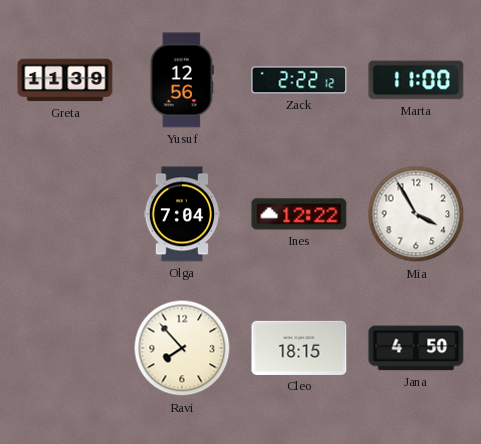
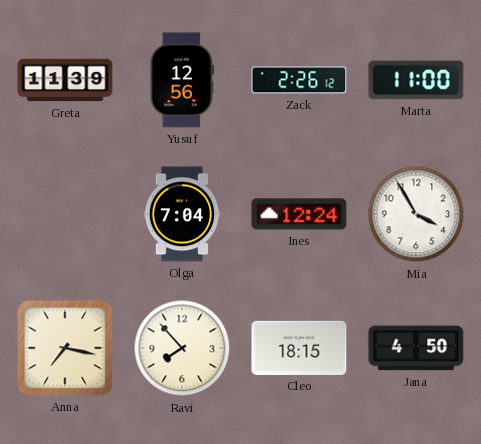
Zack: 2:22 -> 2:26 (299, 80)
Ines: 12:22 -> 12:24 (299, 214)
Anna: none -> 7:17 (65, 348)
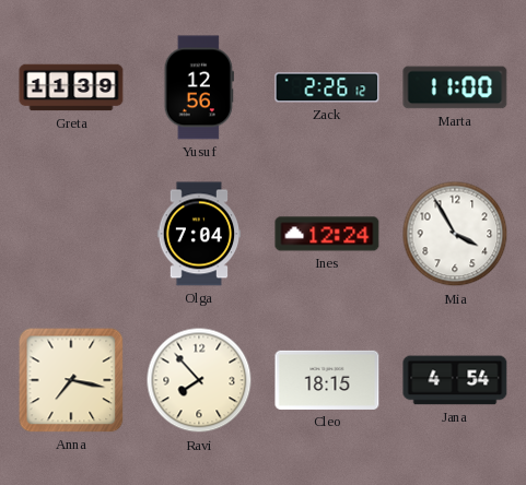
Jana: 4:50 -> 4:54 (455, 380)
